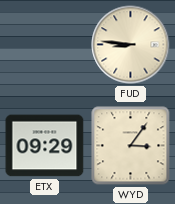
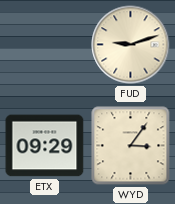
FUD: 8:46 -> 9:12 (131, 45)
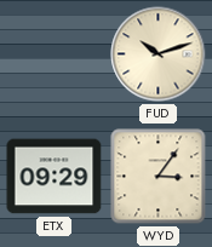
FUD: 9:12 -> 10:12 (159, 54)
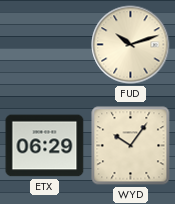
ETX: 09:29 -> 06:29 (45, 146)
WYD: 3:06 -> 10:06 (131, 146)
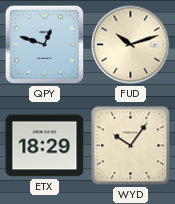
QPY: none -> 12:48 (45, 45)
ETX: 06:29 -> 18:29 (45, 146)
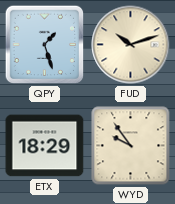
QPY: 12:48 -> 1:27 (45, 45)
WYD: 10:06 -> 9:54 (131, 146)
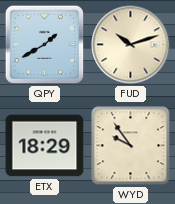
QPY: 1:27 -> 1:40 (45, 45)
